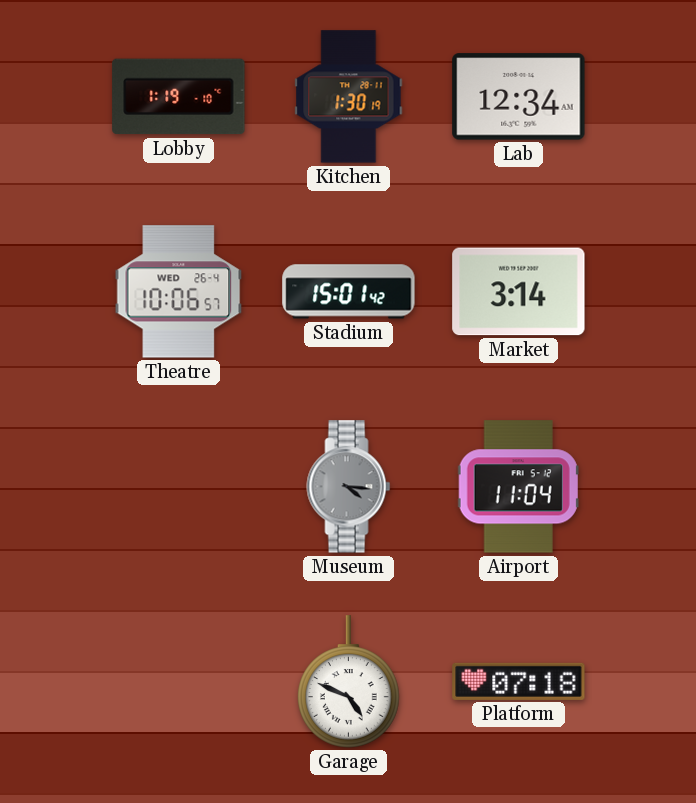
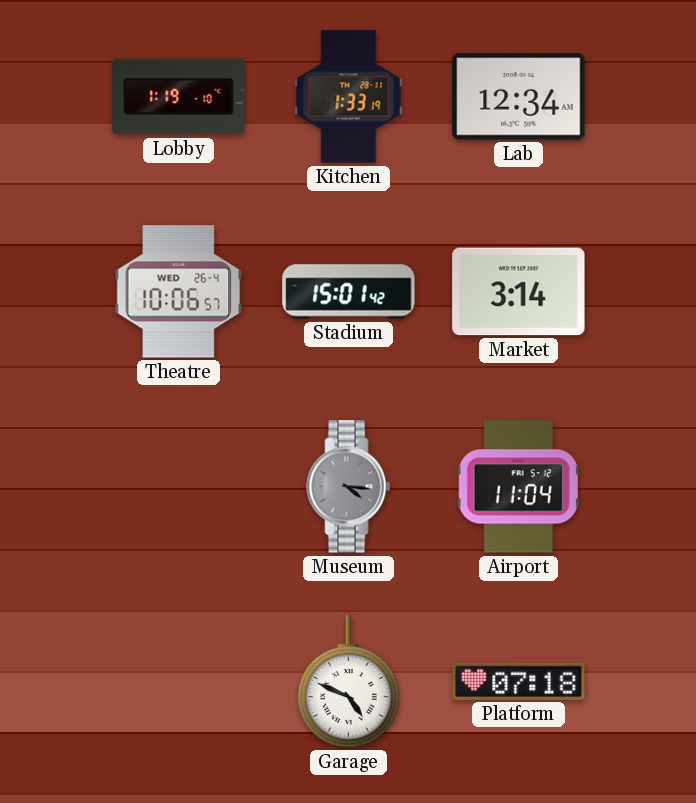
Kitchen: 1:30 -> 1:33 (349, 97)
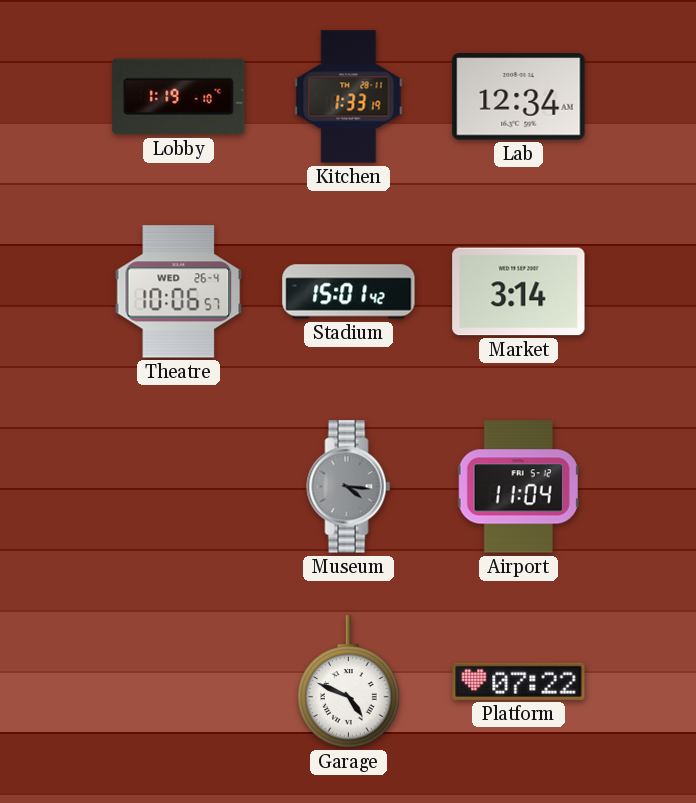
Platform: 07:18 -> 07:22 (519, 681)
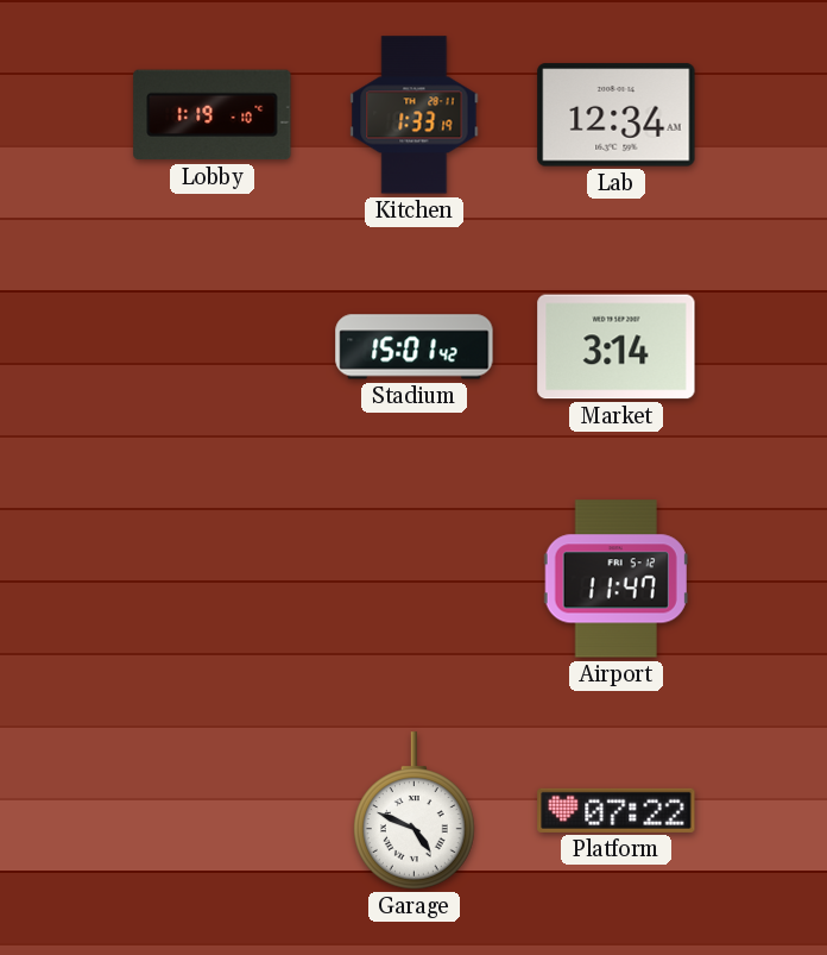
Theatre: 10:06 -> none (179, 292)
Museum: 4:16 -> none (349, 487)
Airport: 11:04 -> 11:47 (615, 579)
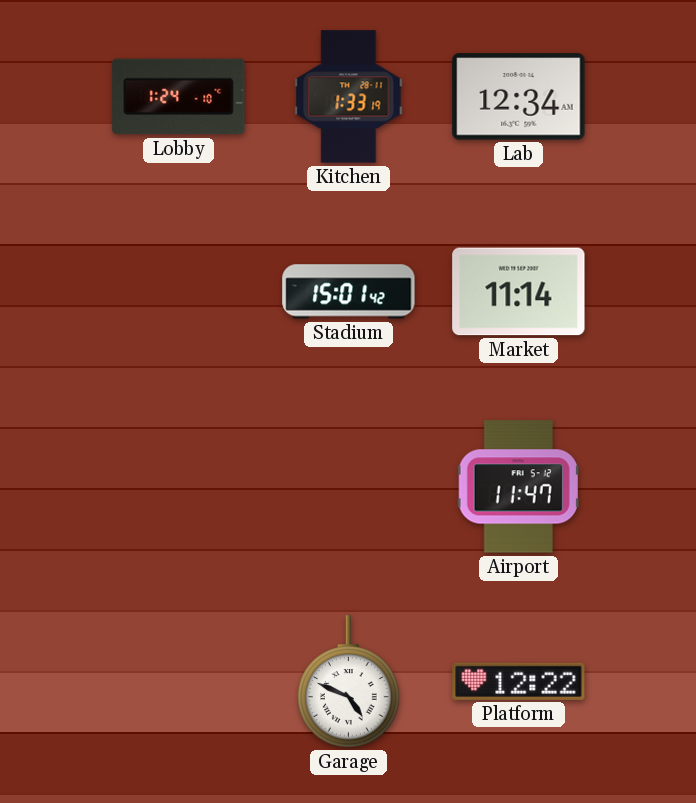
Lobby: 1:19 -> 1:24 (179, 97)
Market: 3:14 -> 11:14 (519, 292)
Platform: 07:22 -> 12:22 (519, 681)
